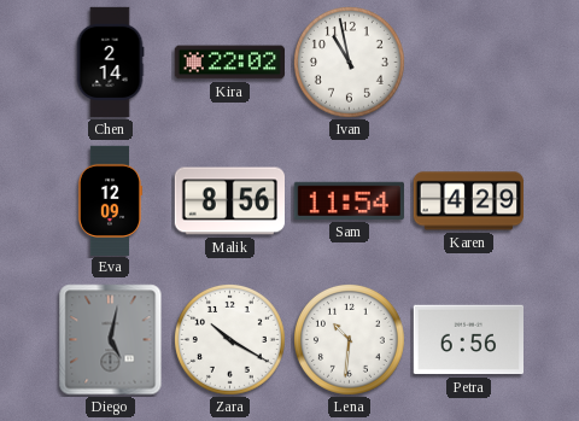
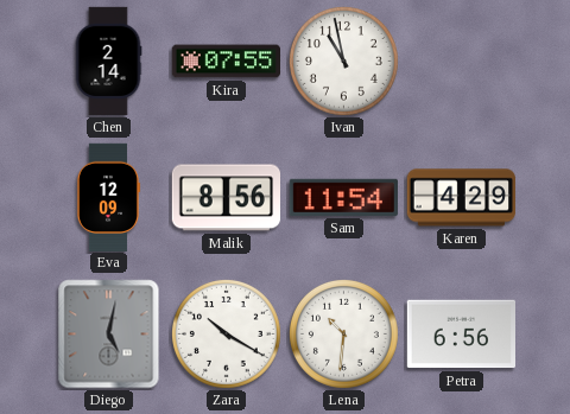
Kira: 22:02 -> 07:55 (226, 62)
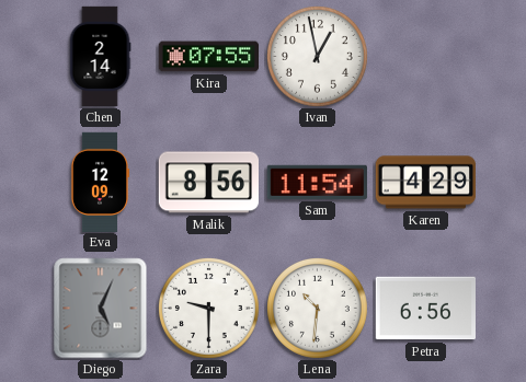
Ivan: 10:58 -> 12:58 (317, 56)
Diego: 5:02 -> 5:04 (101, 309)
Zara: 10:20 -> 9:30 (208, 308)
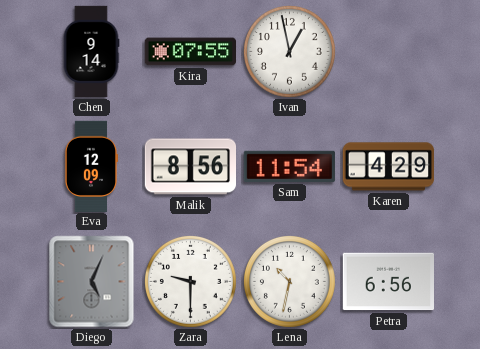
Chen: 2:14 -> 9:14 (91, 52)
Lena: 10:31 -> 10:32 (289, 281)
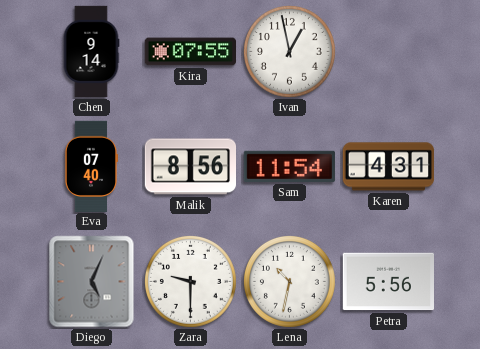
Eva: 12:09 -> 07:40 (91, 166)
Karen: 4:29 -> 4:31 (388, 167)
Petra: 6:56 -> 5:56 (388, 282)
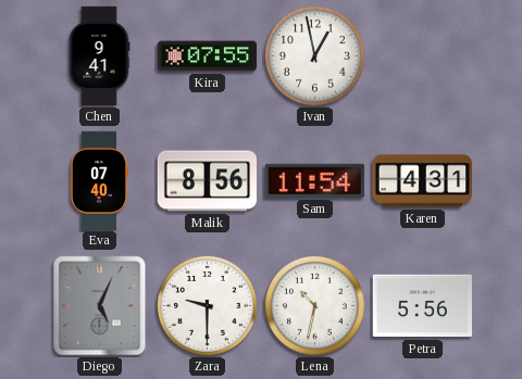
Chen: 9:14 -> 9:41 (99, 56)
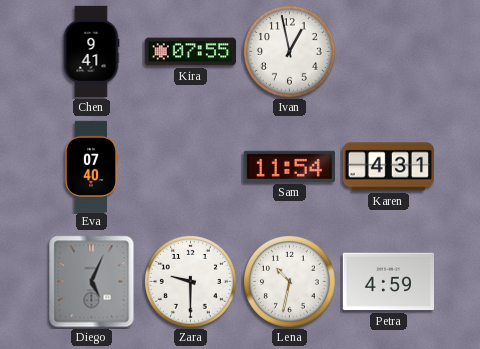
Malik: 8:56 -> none (207, 181)
Petra: 5:56 -> 4:59 (388, 282)
